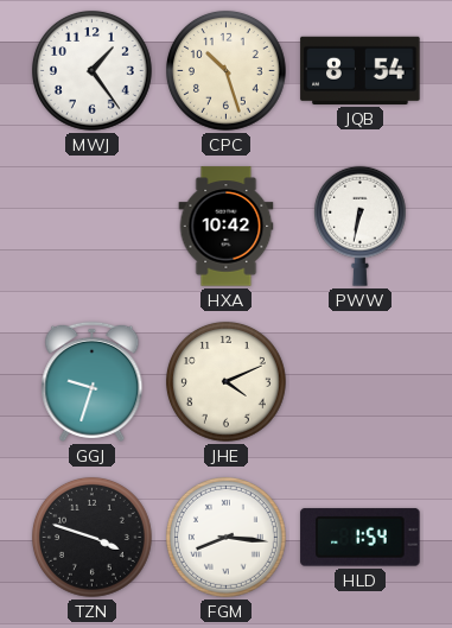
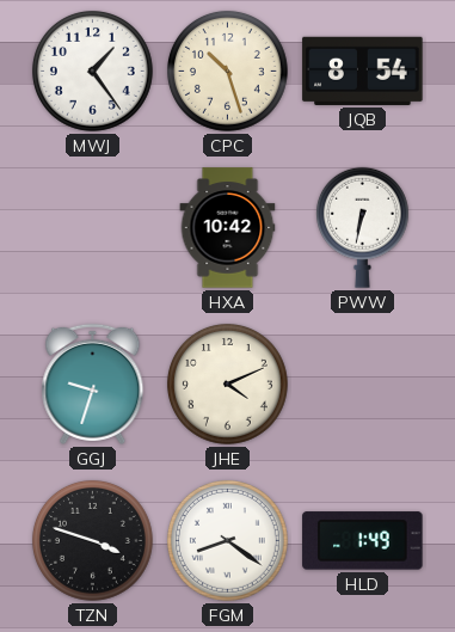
FGM: 8:16 -> 8:21 (227, 540)
HLD: 1:54 -> 1:49 (363, 541)
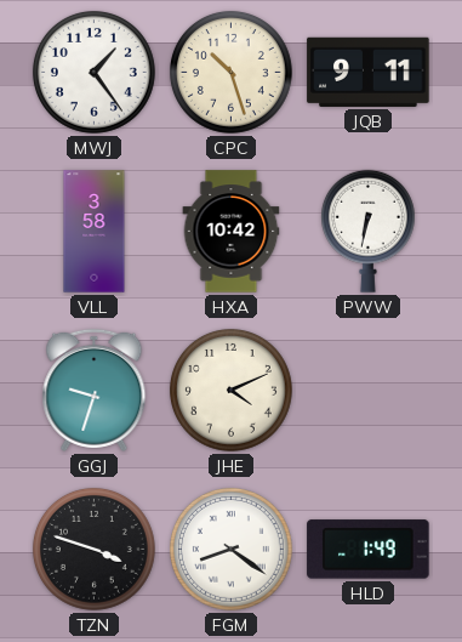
JQB: 8:54 -> 9:11 (369, 72)
VLL: none -> 3:58 (95, 232)
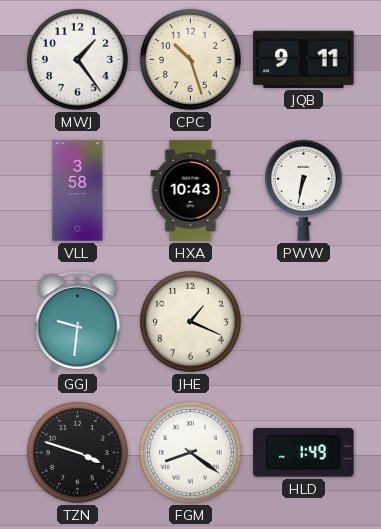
HXA: 10:42 -> 10:43 (191, 191)
GGJ: 9:33 -> 9:31 (78, 321)
JHE: 4:11 -> 1:19 (190, 321)
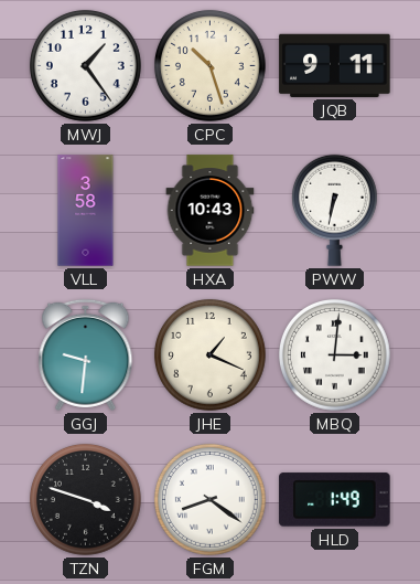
MBQ: none -> 3:01 (334, 354)
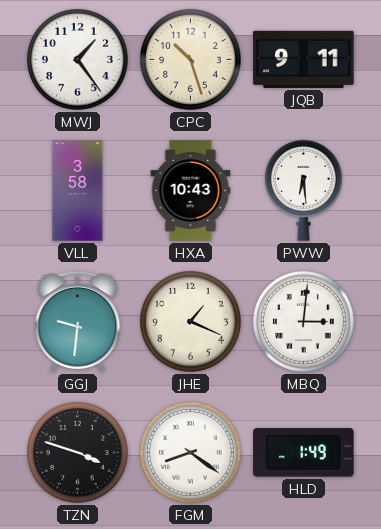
PWW: 6:32 -> 6:29 (303, 190)
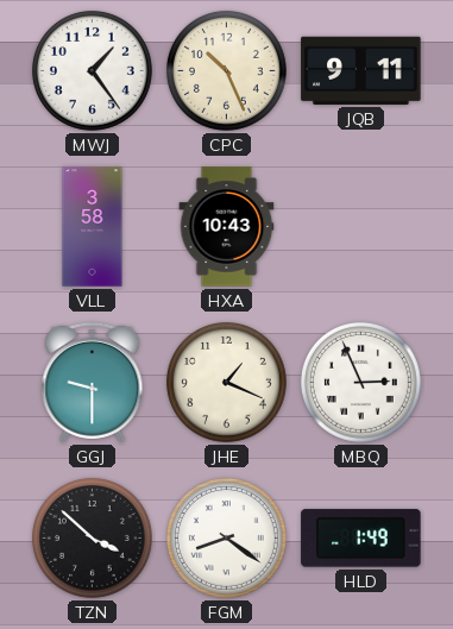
CPC: 10:27 -> 10:26 (226, 70)
PWW: 6:29 -> none (303, 190)
GGJ: 9:31 -> 9:30 (93, 382)
MBQ: 3:01 -> 2:56 (360, 382)
TZN: 3:48 -> 3:52 (92, 537)
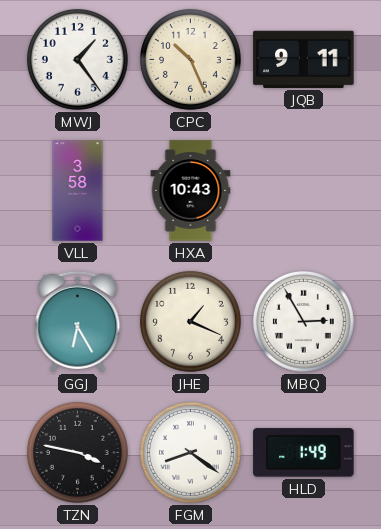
GGJ: 9:30 -> 6:25 (78, 321)
MBQ: 2:56 -> 2:55 (303, 321)
TZN: 3:52 -> 3:47 (77, 452)
